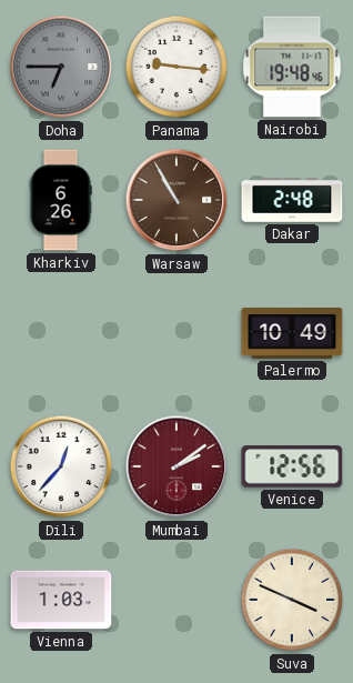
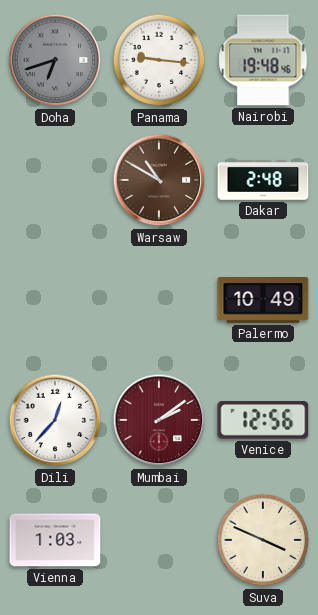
Doha: 6:45 -> 6:42 (55, 60)
Kharkiv: 6:26 -> none (61, 200)
Warsaw: 10:55 -> 10:50 (159, 180)
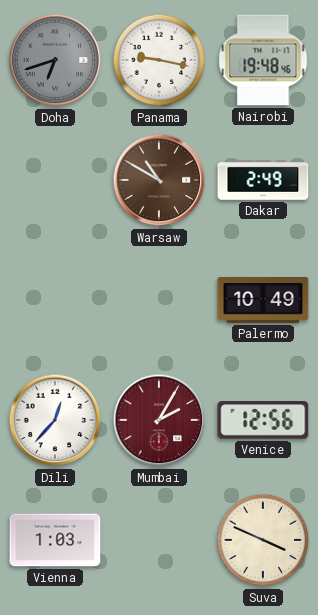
Panama: 9:16 -> 9:17 (159, 60)
Dakar: 2:48 -> 2:49 (263, 180)
Mumbai: 2:09 -> 2:05 (159, 420)
